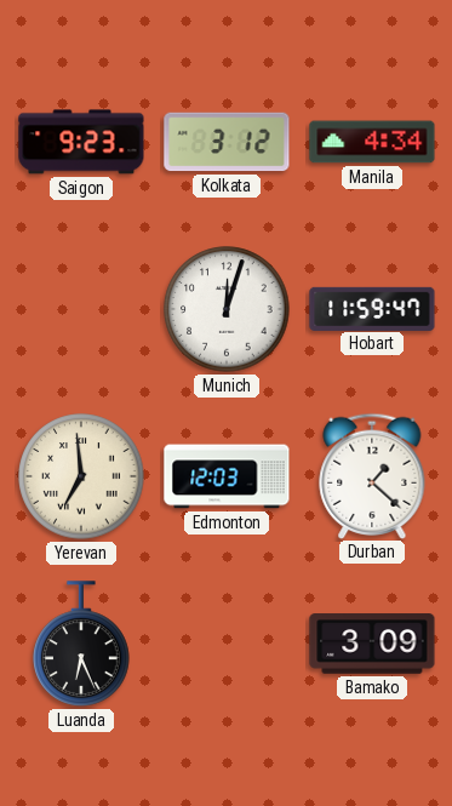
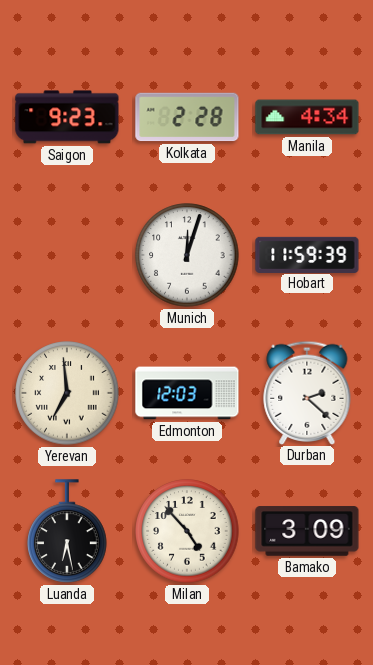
Kolkata: 3:12 -> 2:28 (187, 117)
Hobart: 11:59:47 -> 11:59:39 (307, 254)
Durban: 1:22 -> 2:22 (307, 392)
Luanda: 6:26 -> 6:28 (67, 531)
Milan: none -> 4:53 (187, 531)
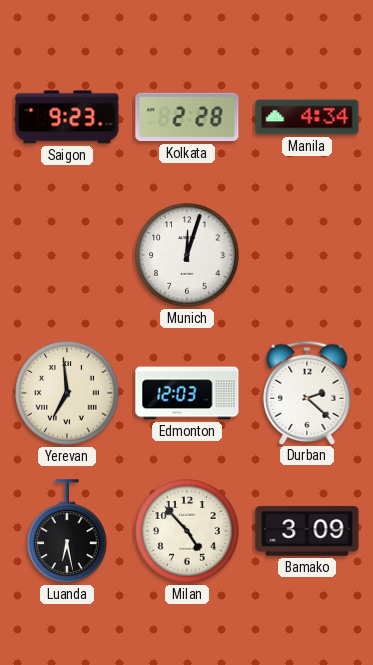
Hobart: 11:59 -> none (307, 254)
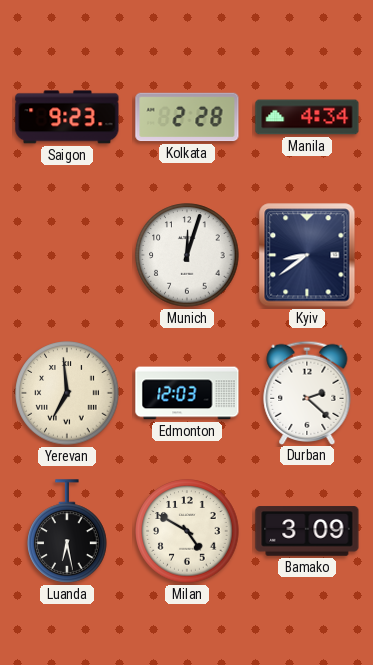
Kyiv: none -> 8:39 (307, 255)
Milan: 4:53 -> 4:50 (187, 531)
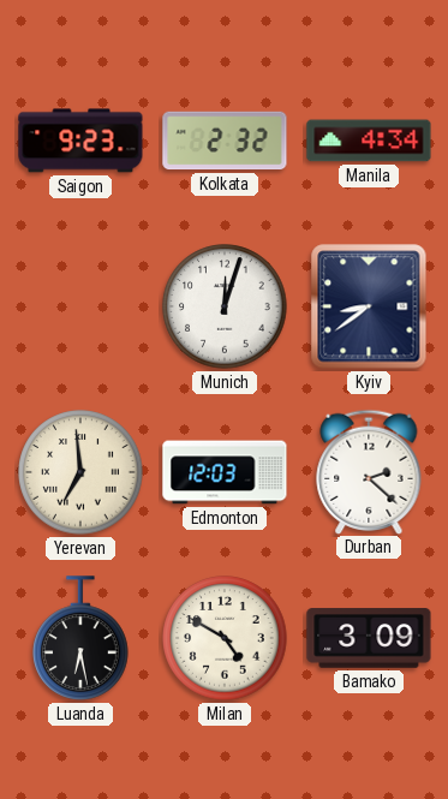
Kolkata: 2:28 -> 2:32 (225, 141)
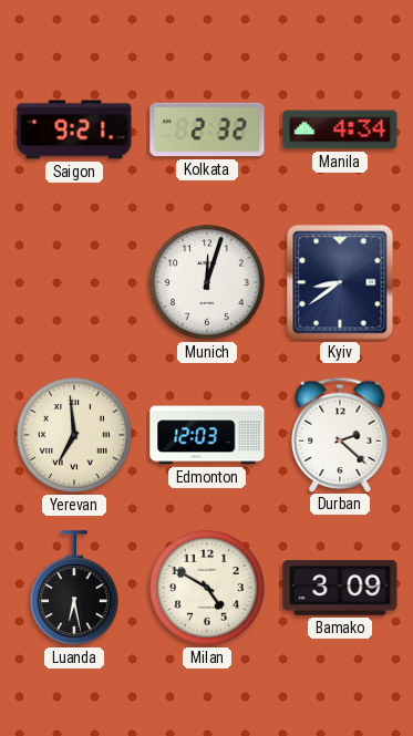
Saigon: 9:23 -> 9:21 (74, 129)
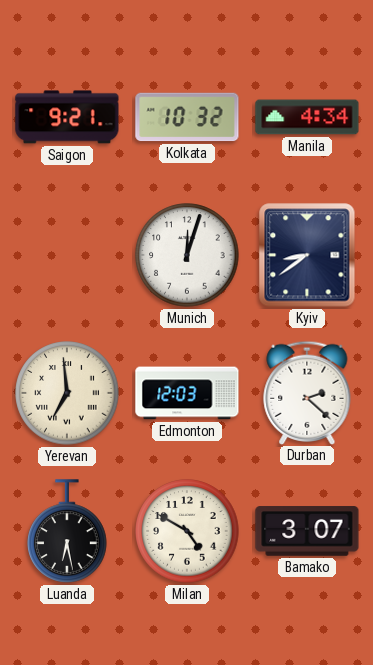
Kolkata: 2:32 -> 10:32 (187, 117)
Bamako: 3:09 -> 3:07 (307, 531)
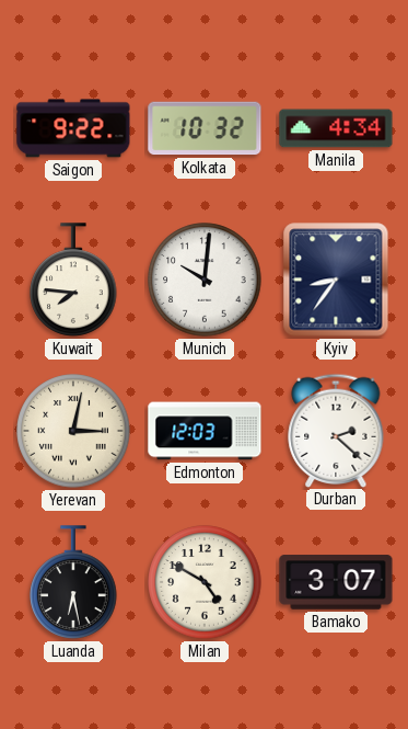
Saigon: 9:21 -> 9:22 (73, 128)
Kuwait: none -> 7:46 (73, 280)
Munich: 12:03 -> 10:01 (205, 280)
Kyiv: 8:39 -> 8:36 (336, 280)
Yerevan: 6:59 -> 3:02 (73, 431)
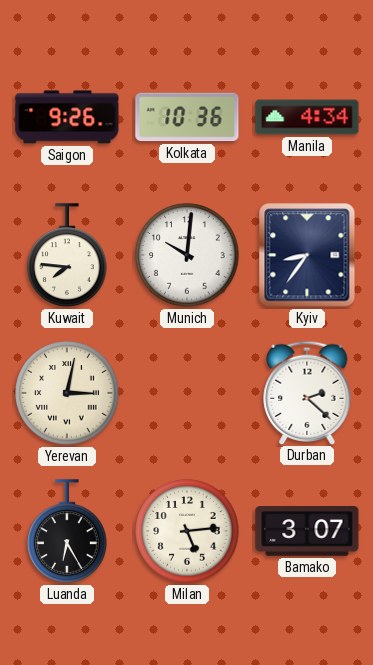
Saigon: 9:22 -> 9:26 (67, 117)
Kolkata: 10:32 -> 10:36 (187, 117)
Edmonton: 12:03 -> none (205, 431)
Luanda: 6:28 -> 6:25 (67, 531)
Milan: 4:50 -> 5:14 (187, 531)
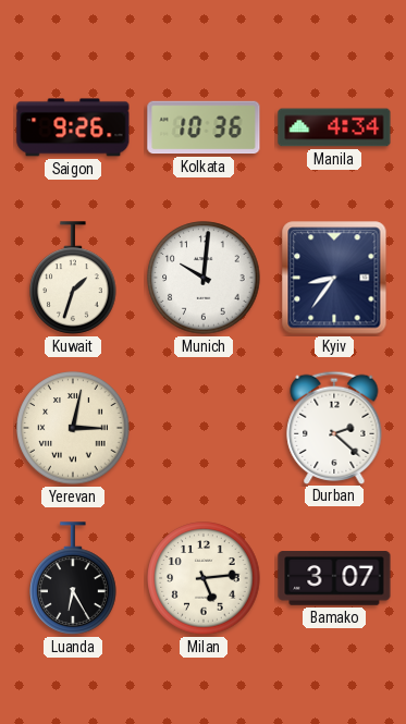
Kuwait: 7:46 -> 1:33 (73, 278)
